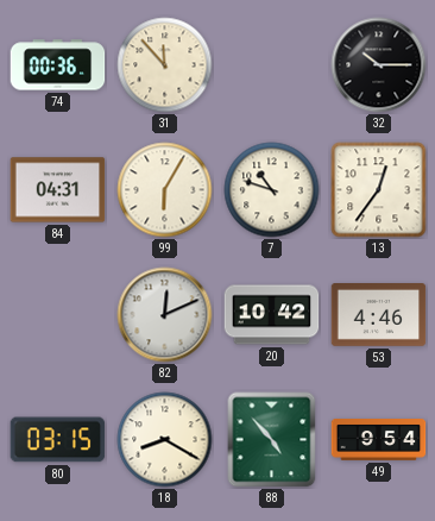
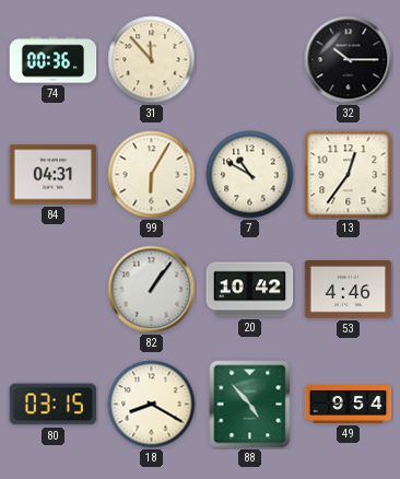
7: 10:48 -> 10:50 (250, 175)
82: 12:11 -> 1:06 (152, 290)
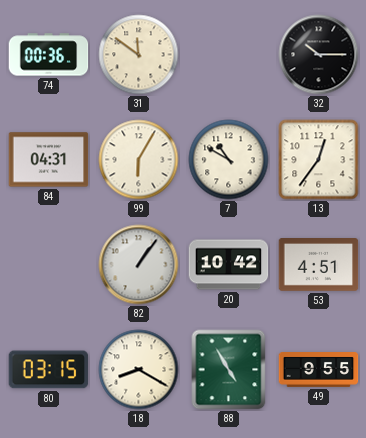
31: 11:53 -> 11:51 (139, 55)
53: 4:46 -> 4:51 (319, 265)
88: 4:53 -> 4:55 (229, 370)
49: 9:54 -> 9:55 (319, 370)
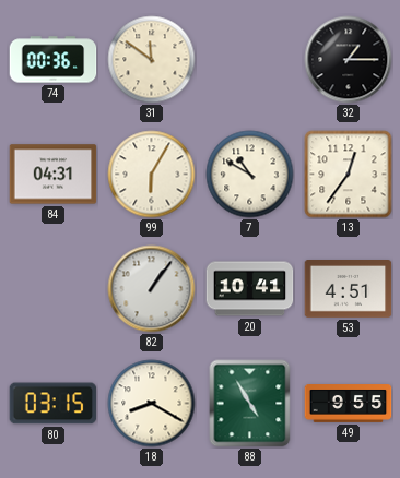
32: 10:15 -> 1:15 (349, 60)
20: 10:42 -> 10:41 (250, 289)
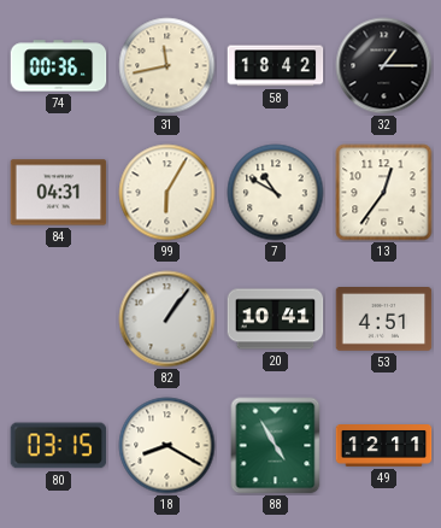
31: 11:51 -> 11:43 (167, 66)
58: none -> 18:42 (276, 66)
49: 9:55 -> 12:11 (384, 446)
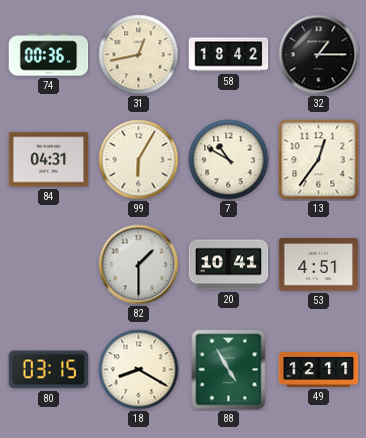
31: 11:43 -> 12:43 (139, 55)
82: 1:06 -> 1:30 (139, 265)
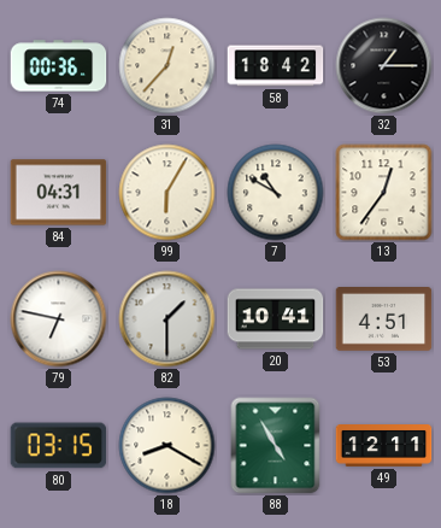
31: 12:43 -> 12:37 (167, 66)
79: none -> 6:47 (59, 319)
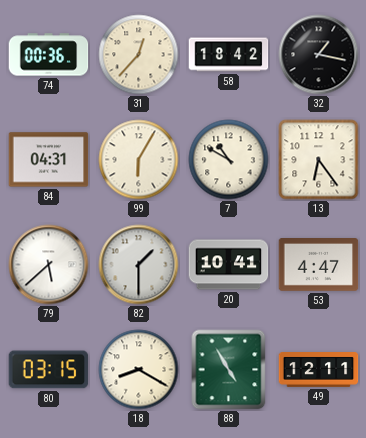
32: 1:15 -> 1:17 (319, 55)
13: 12:36 -> 6:24 (319, 160)
79: 6:47 -> 5:38 (49, 265)
53: 4:51 -> 4:47 (319, 265)
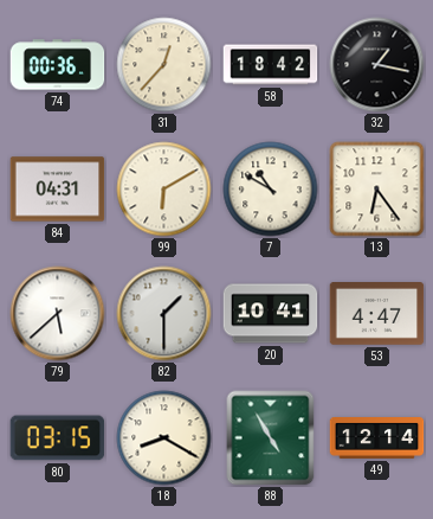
99: 6:05 -> 6:10 (164, 190)
49: 12:11 -> 12:14 (377, 438)
